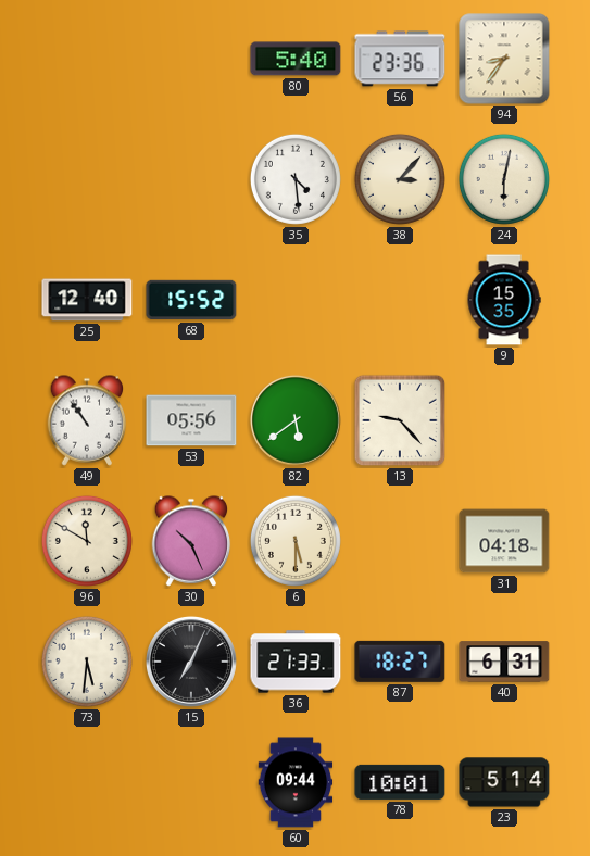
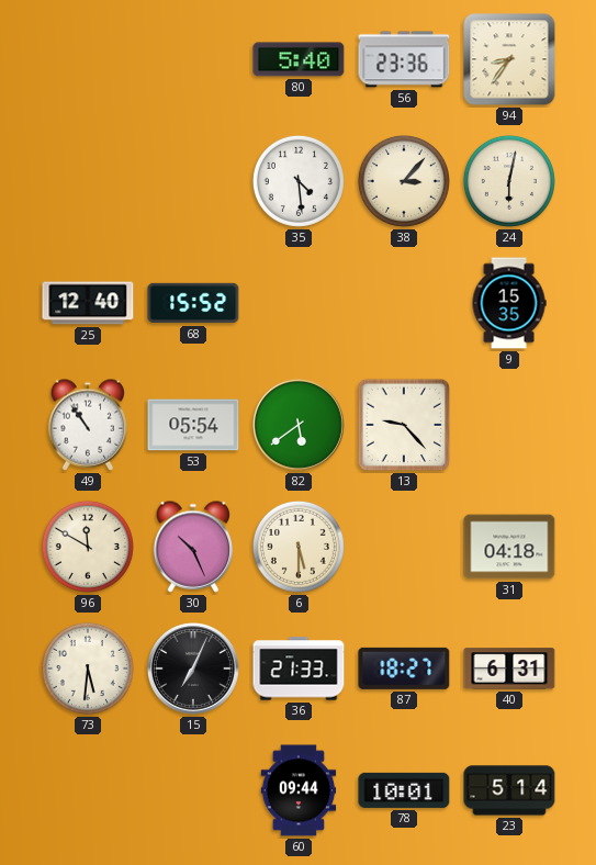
53: 05:56 -> 05:54 (193, 425)
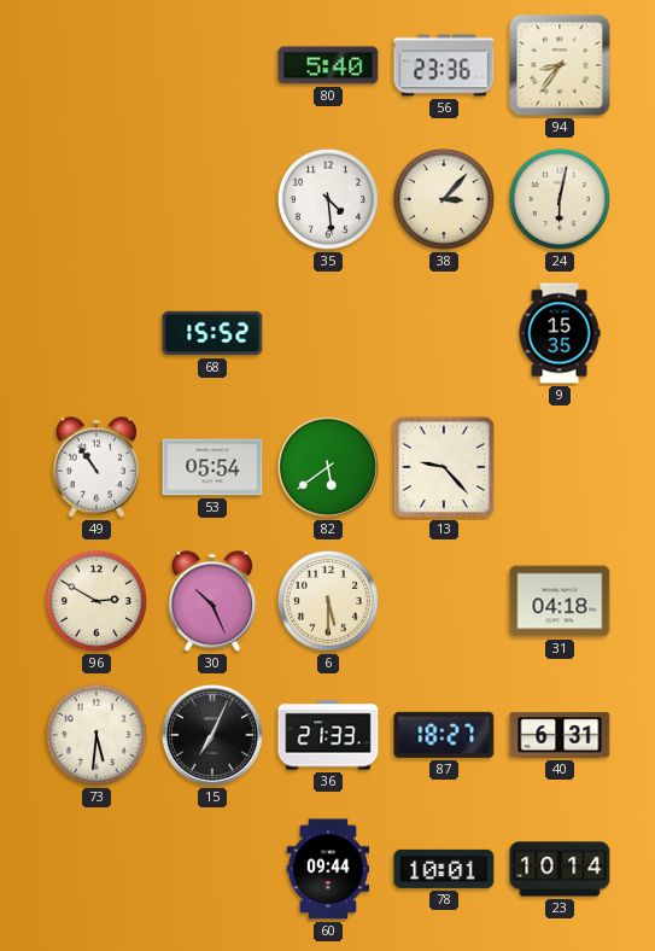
25: 12:40 -> none (88, 303)
96: 11:50 -> 2:50 (97, 601)
23: 5:14 -> 10:14 (560, 869)
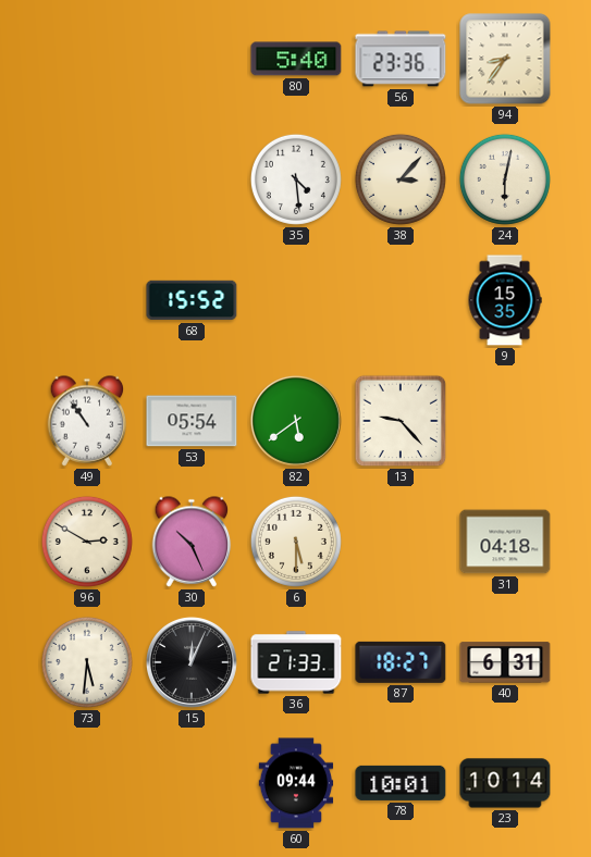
15: 7:04 -> 12:04 (192, 662)
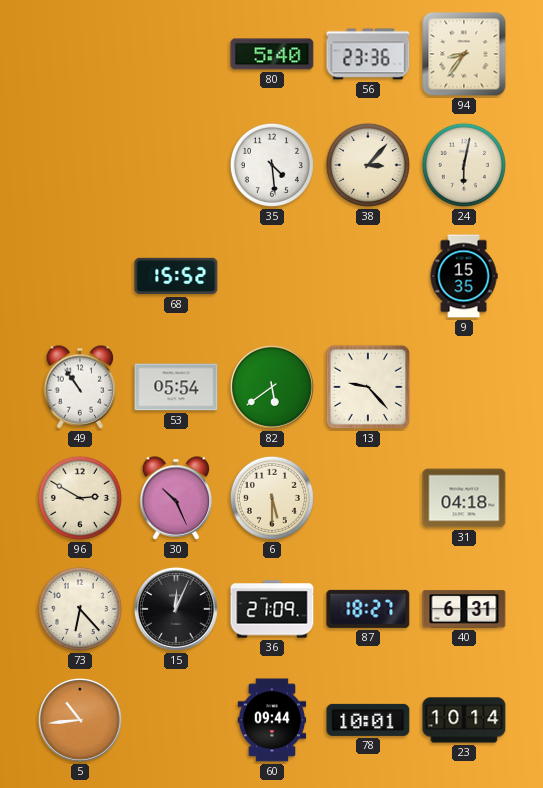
73: 5:31 -> 6:23 (80, 609)
36: 21:33 -> 21:09 (272, 609)
5: none -> 10:44 (80, 720)
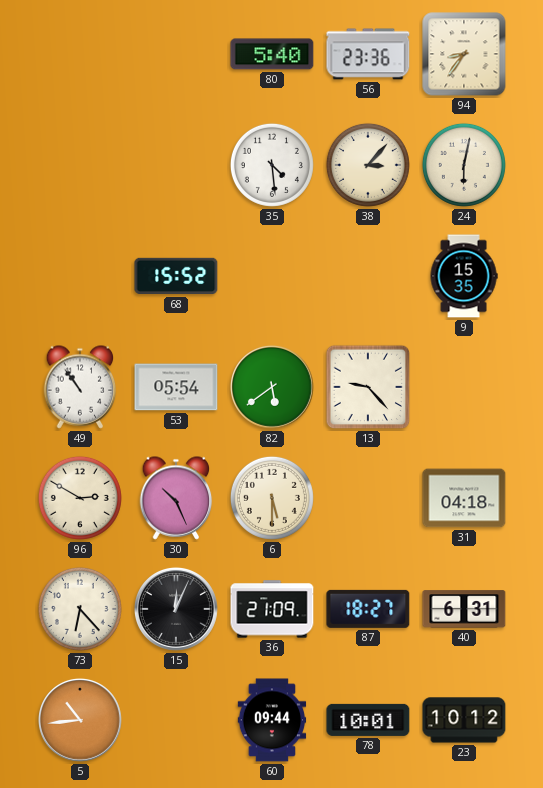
23: 10:14 -> 10:12 (464, 720)
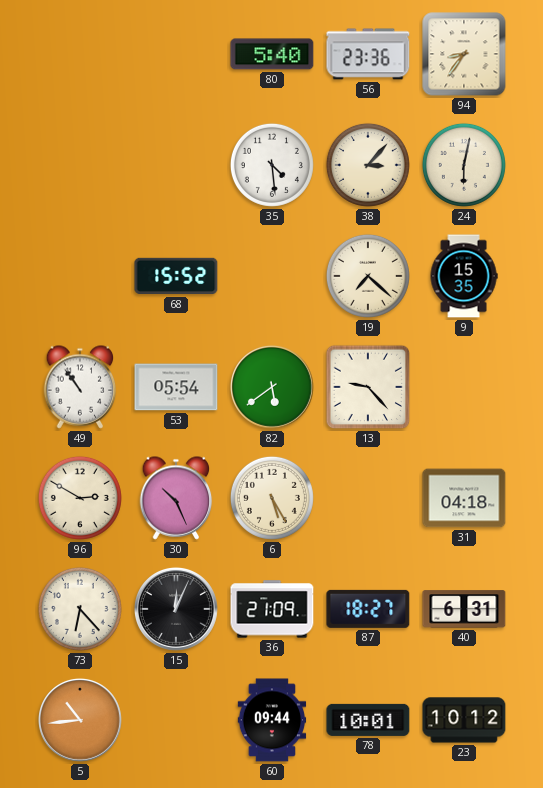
19: none -> 7:22 (368, 276)
6: 5:30 -> 5:25 (272, 498)
